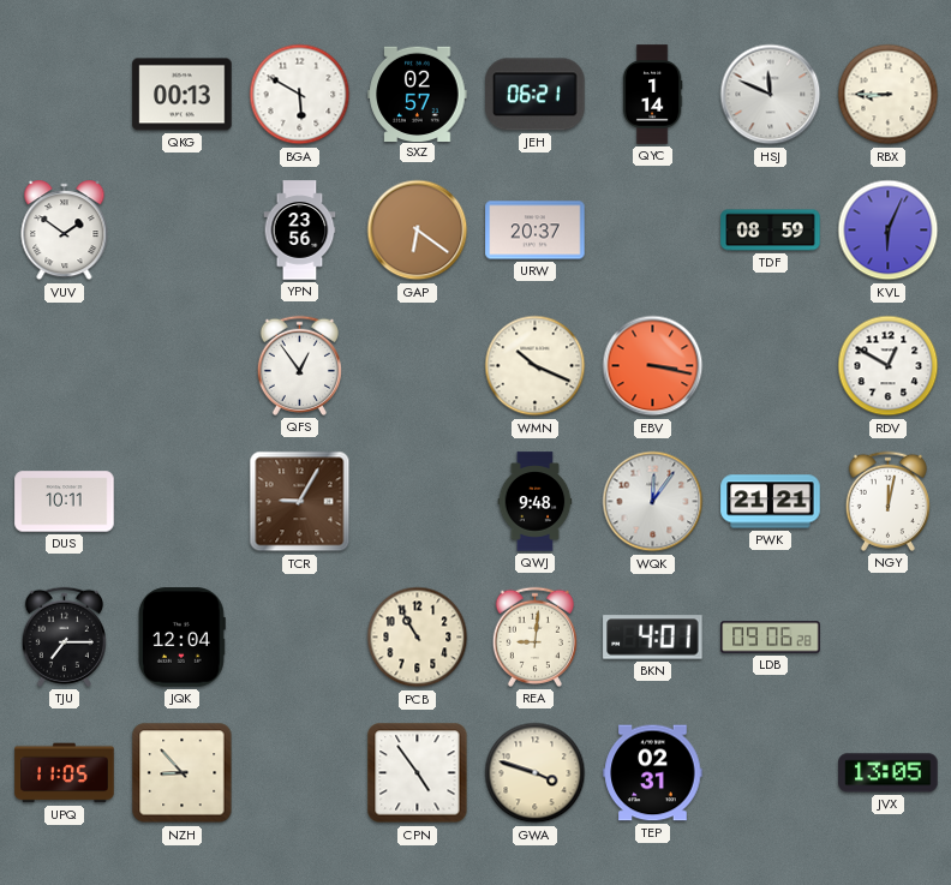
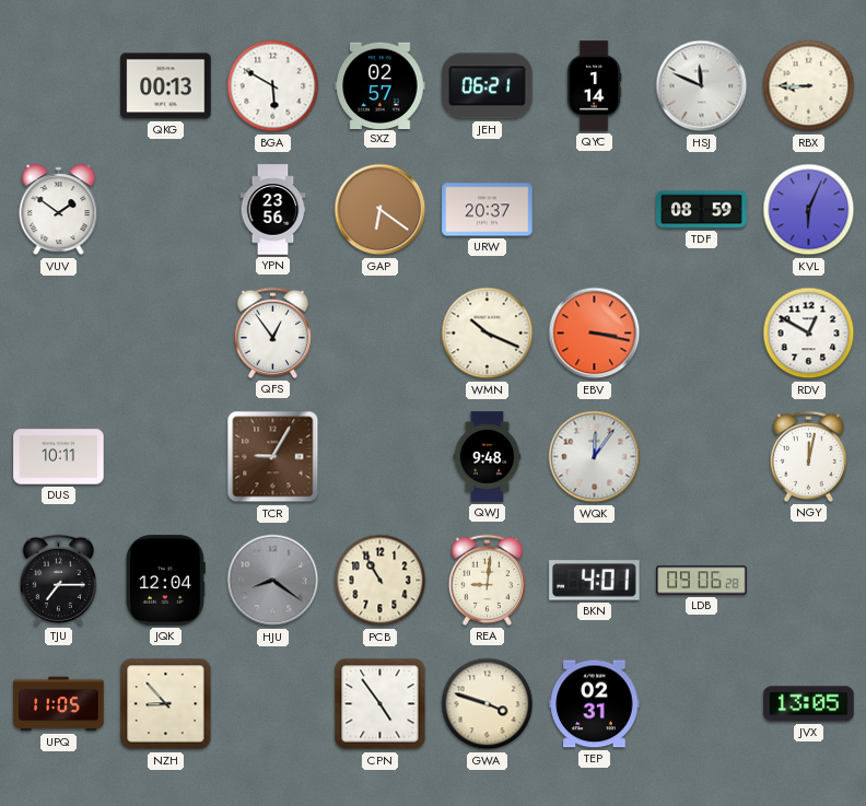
PWK: 21:21 -> none (771, 502)
HJU: none -> 8:21 (273, 581)
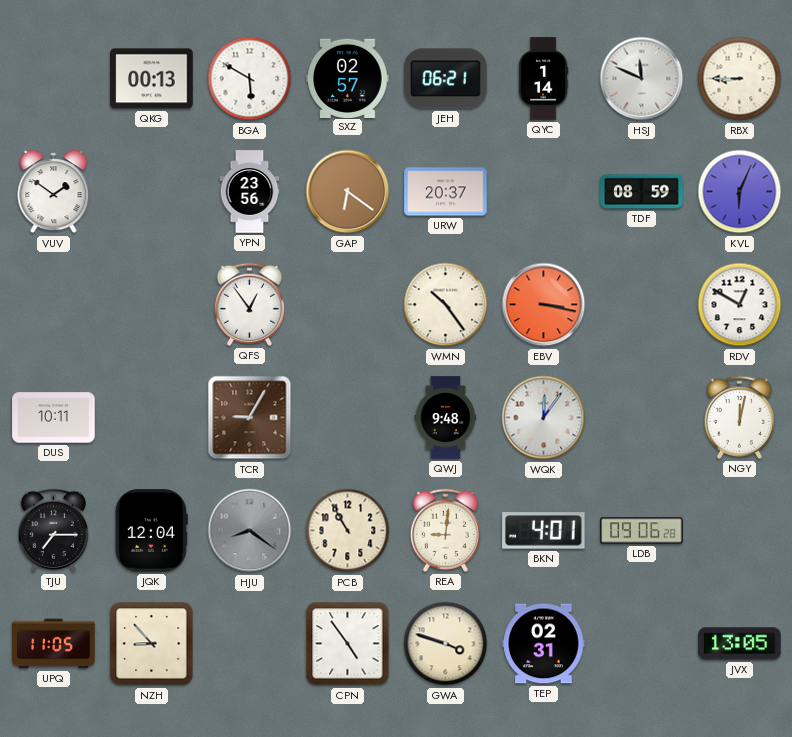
WMN: 10:19 -> 10:24 (446, 305)
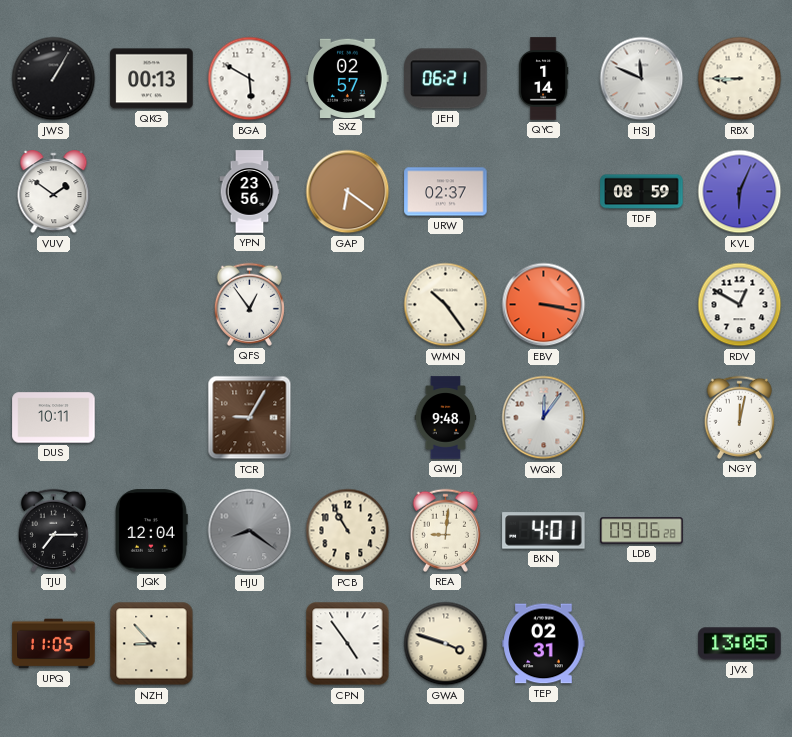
JWS: none -> 1:05 (54, 79)
URW: 20:37 -> 02:37 (446, 192)
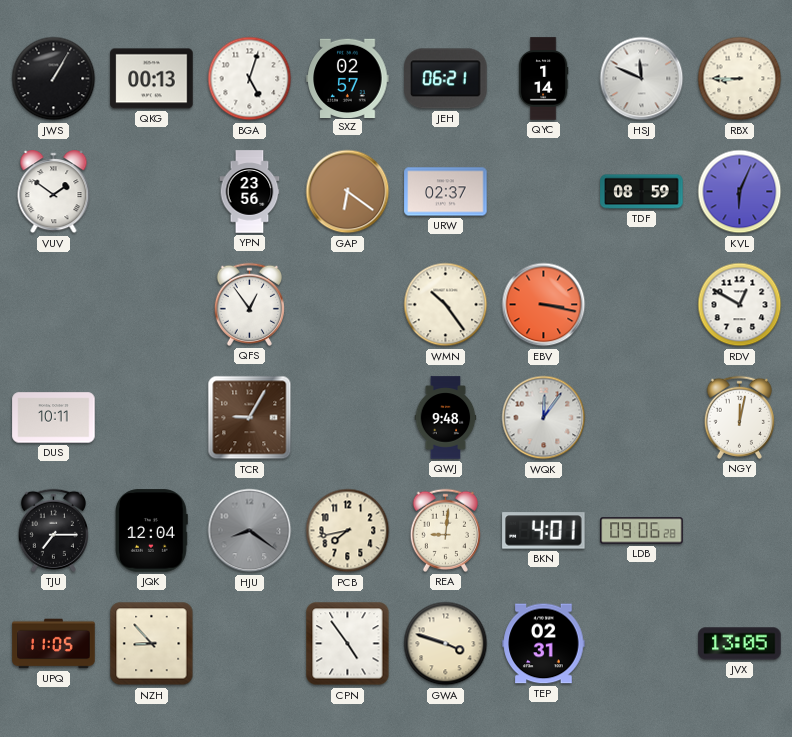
BGA: 5:50 -> 5:03 (250, 79)
PCB: 10:55 -> 7:43 (348, 531)
